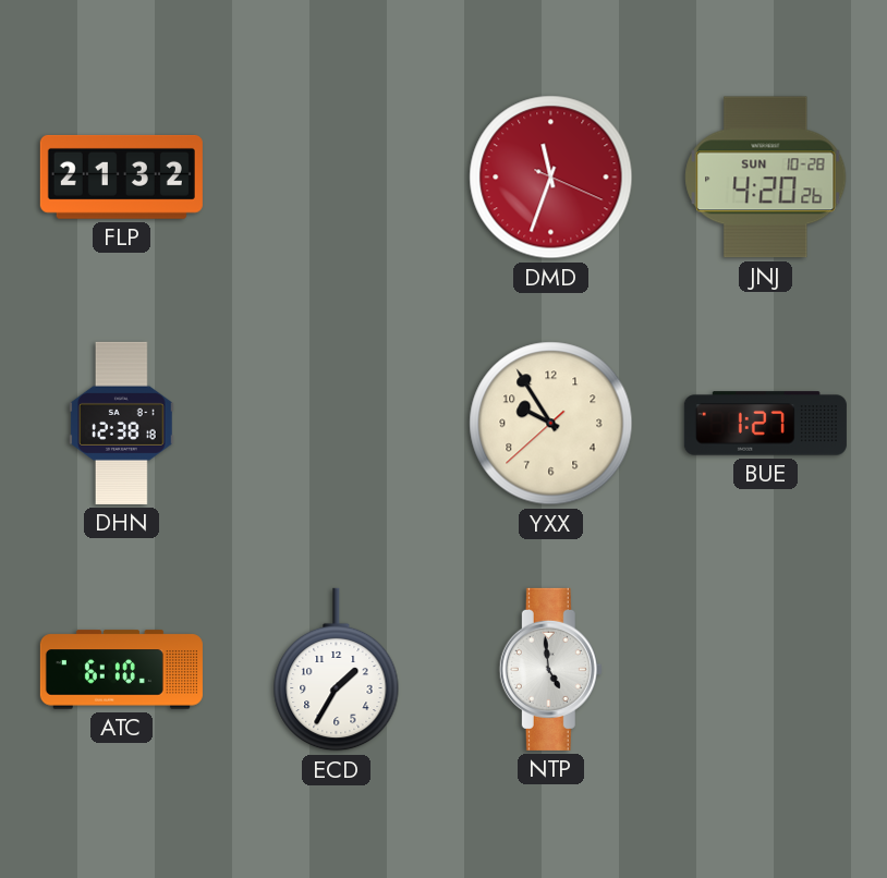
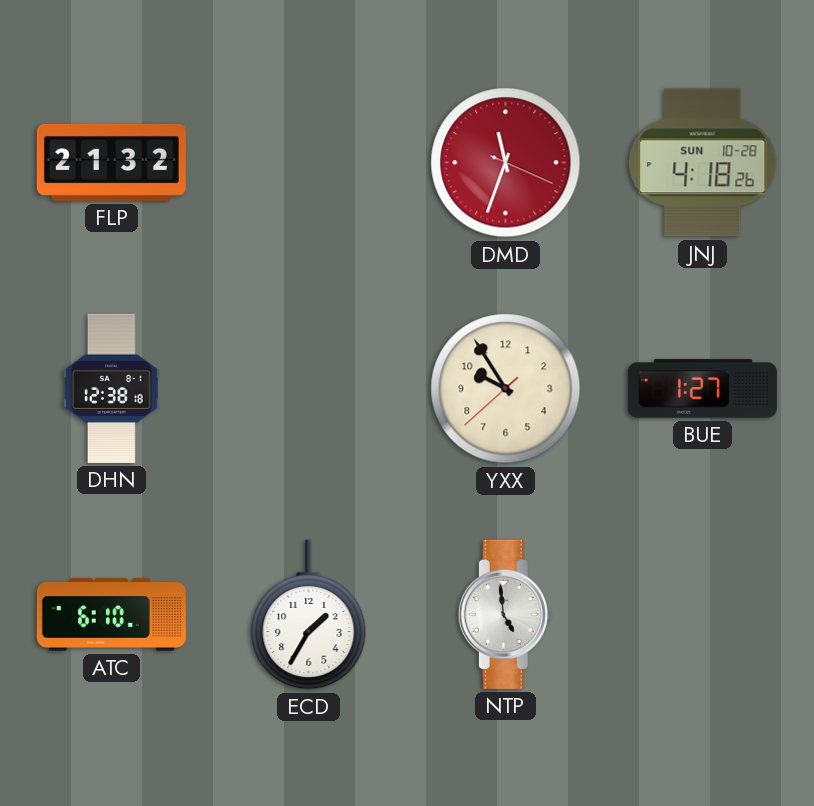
JNJ: 4:20 -> 4:18 (703, 163)
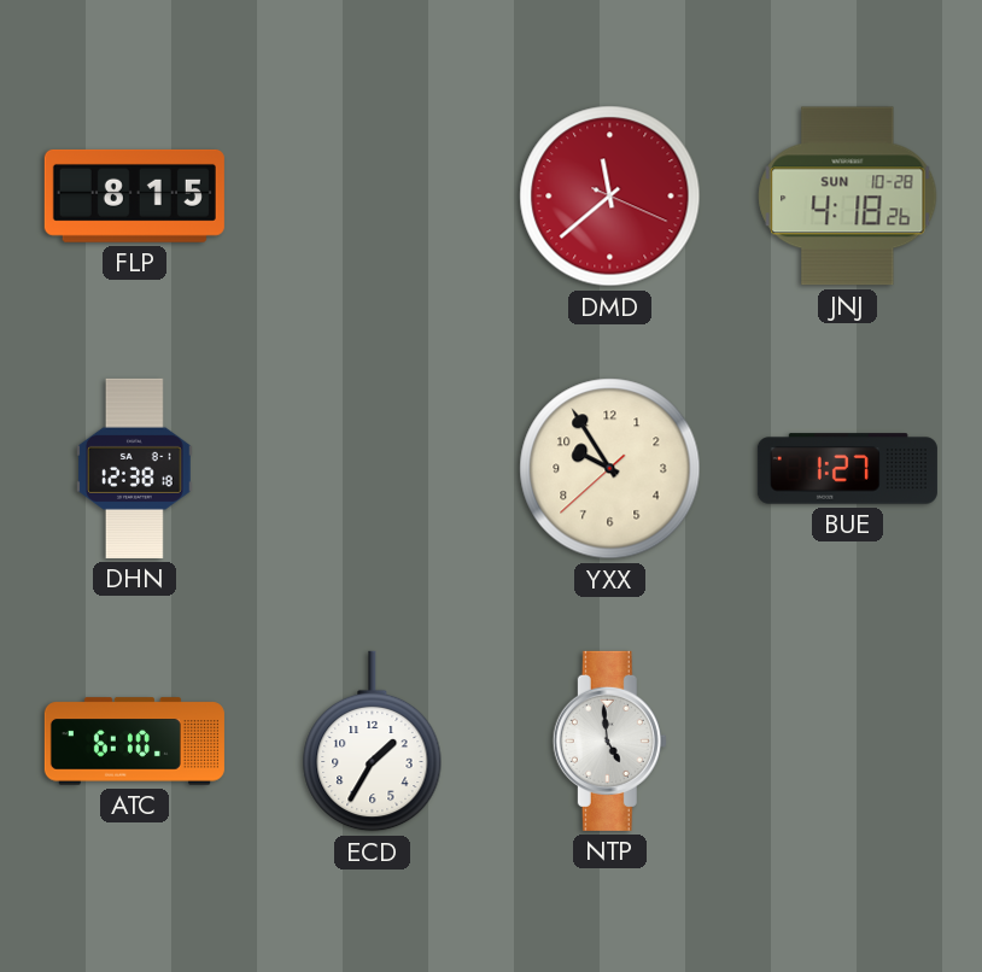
FLP: 21:32 -> 8:15 (134, 195)
DMD: 11:33 -> 11:38 (610, 197)
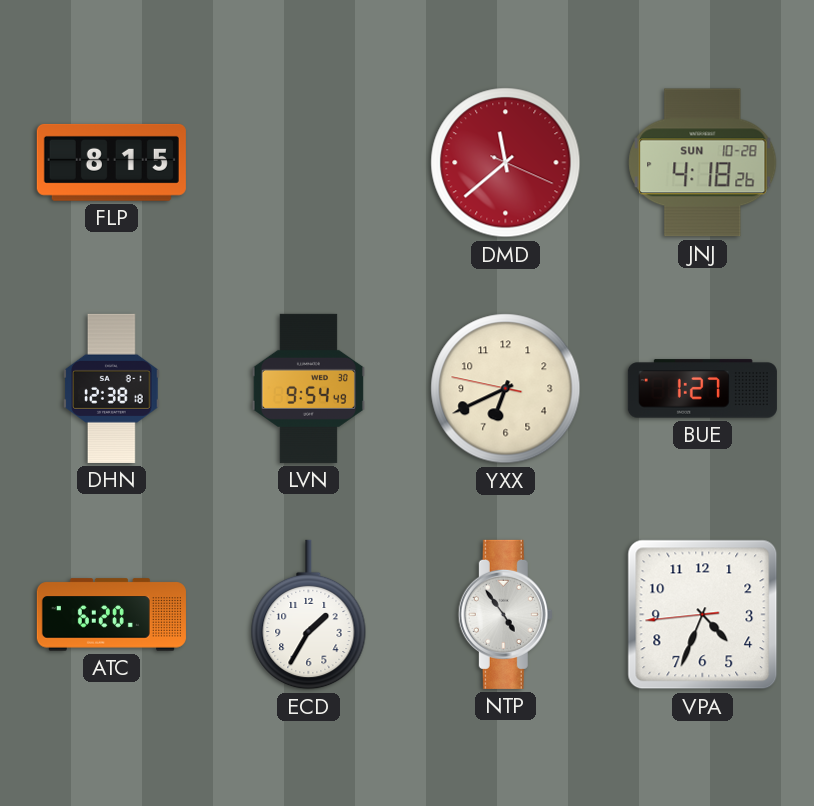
LVN: none -> 9:54 (308, 388)
YXX: 9:54 -> 6:40 (506, 389)
ATC: 6:10 -> 6:20 (111, 615)
NTP: 4:59 -> 4:54 (505, 614)
VPA: none -> 4:33 (703, 615)
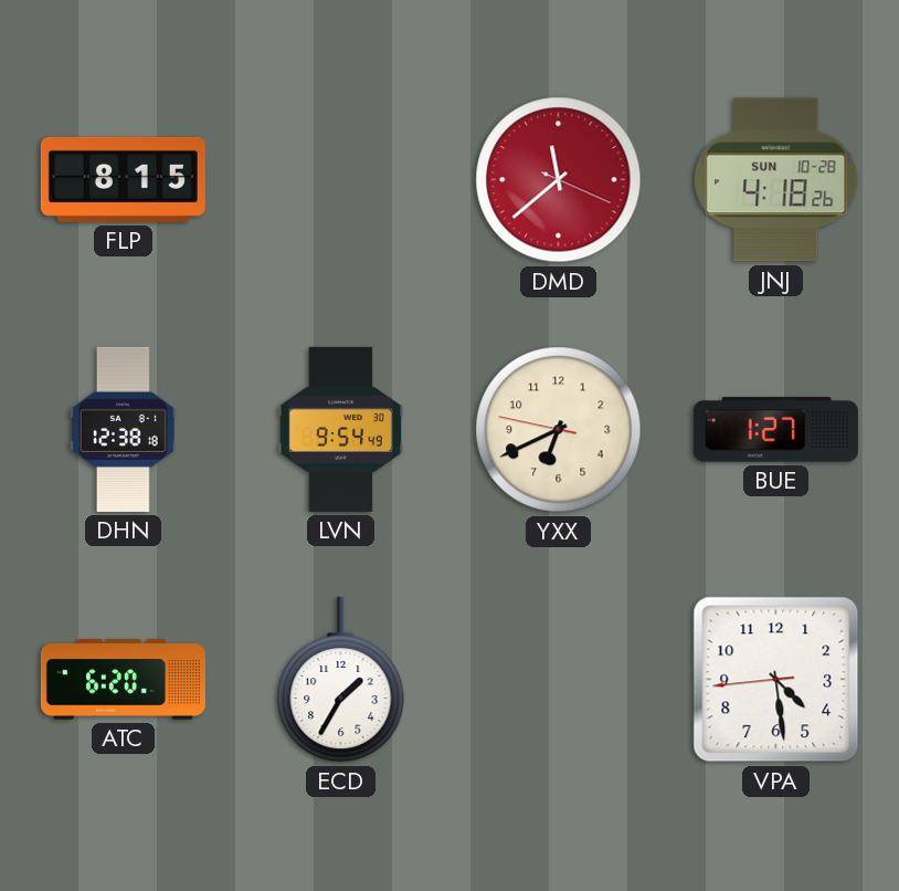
NTP: 4:54 -> none (505, 614)
VPA: 4:33 -> 4:28 (776, 680)
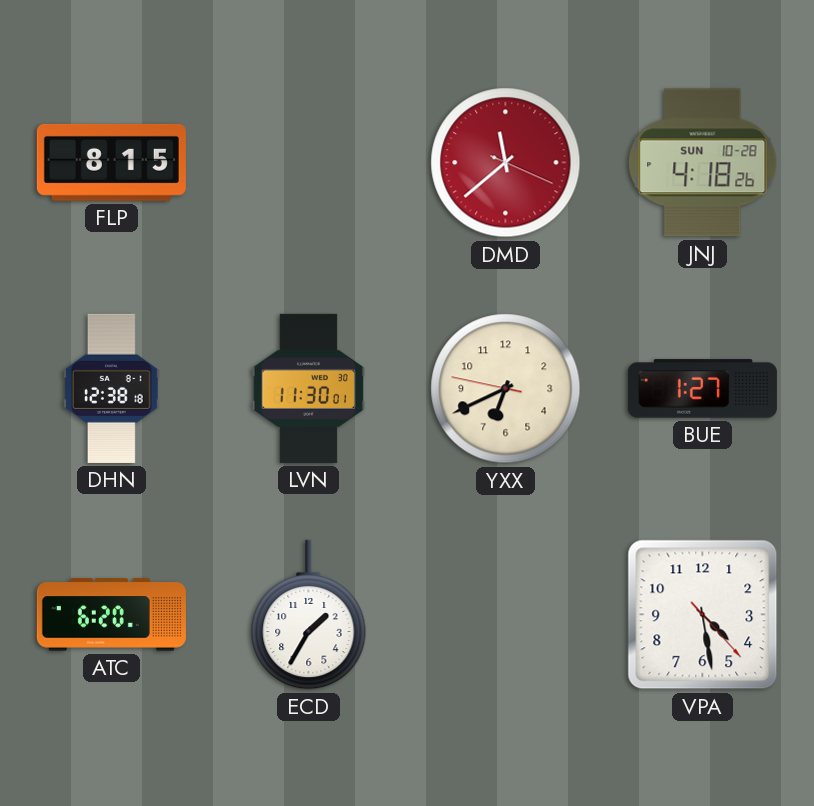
LVN: 9:54 -> 11:30 (308, 388)
VPA: 4:28:44 -> 4:28:23 (703, 615)
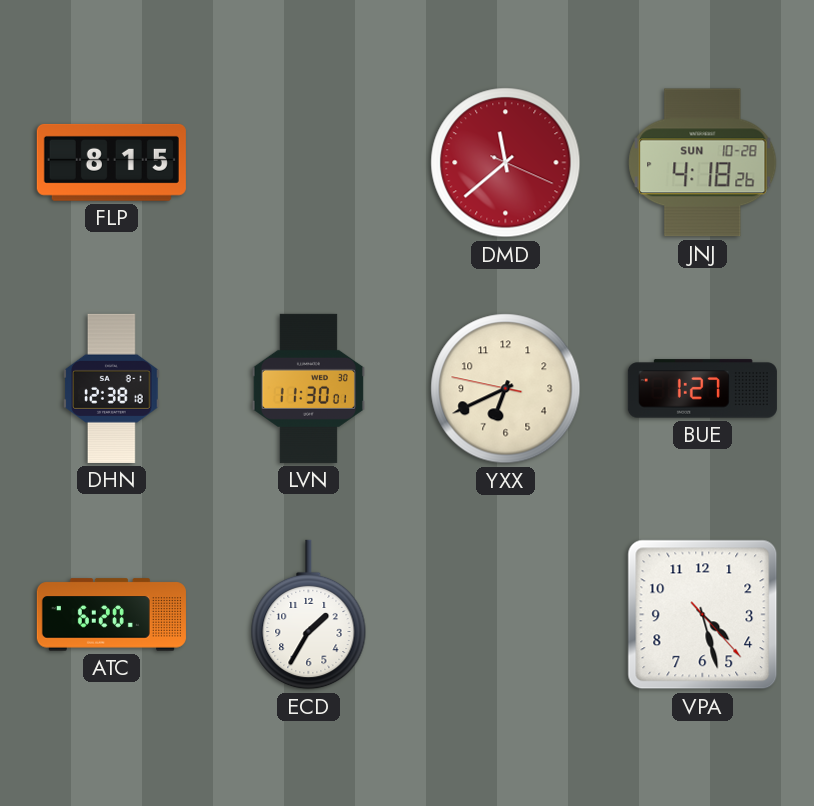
VPA: 4:28 -> 4:27 (703, 615)
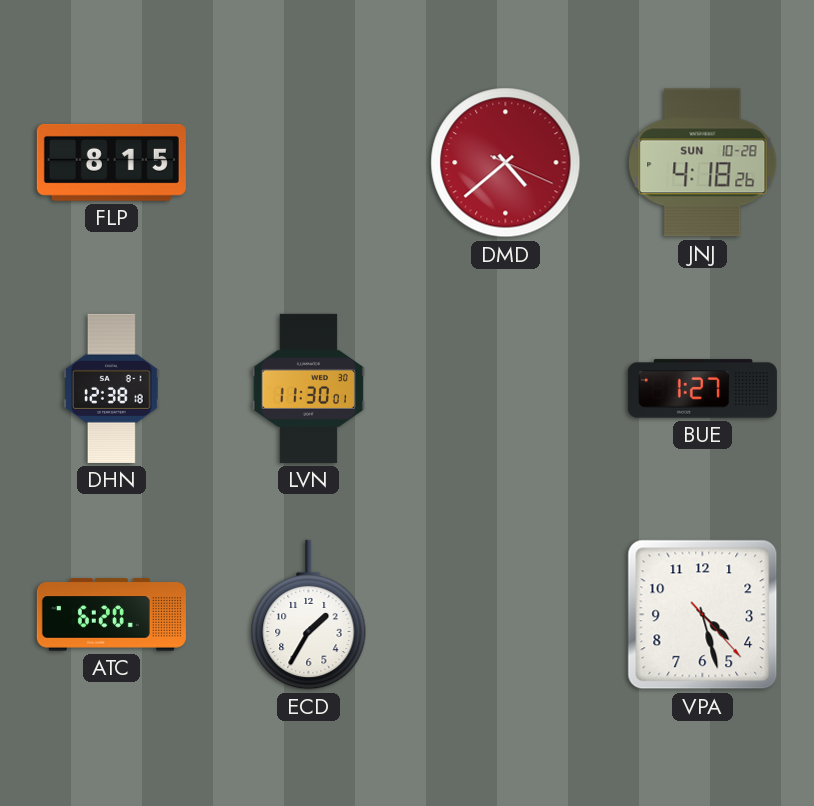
DMD: 11:38 -> 4:38 (506, 163)
YXX: 6:40 -> none (506, 389)
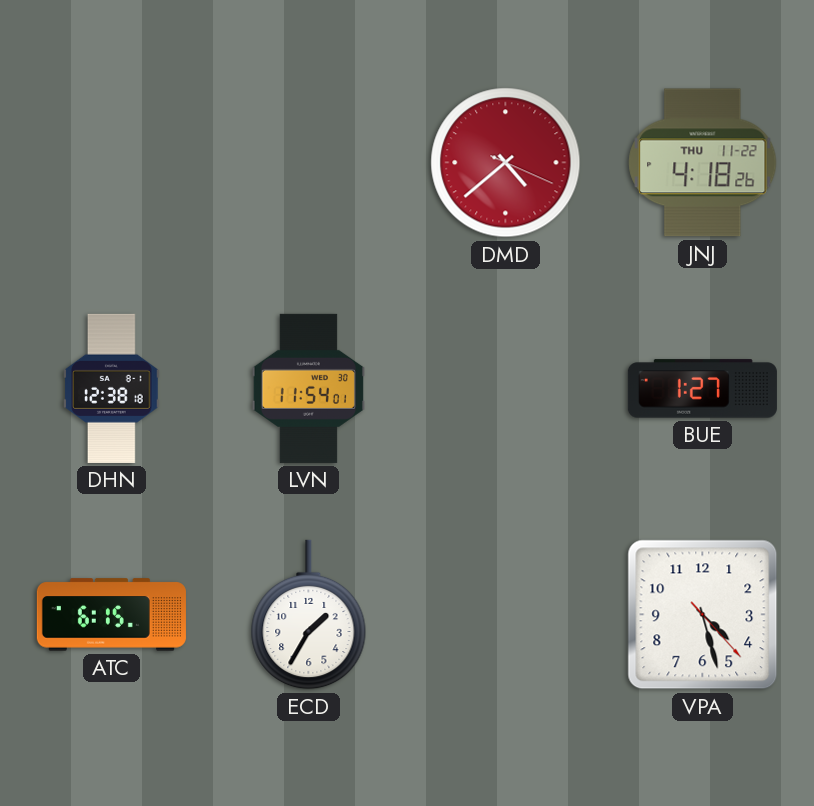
FLP: 8:15 -> none (111, 162)
JNJ date: SUN 10-28 -> THU 11-22 (703, 163)
LVN: 11:30 -> 11:54 (308, 388)
ATC: 6:20 -> 6:15 (111, 615)
